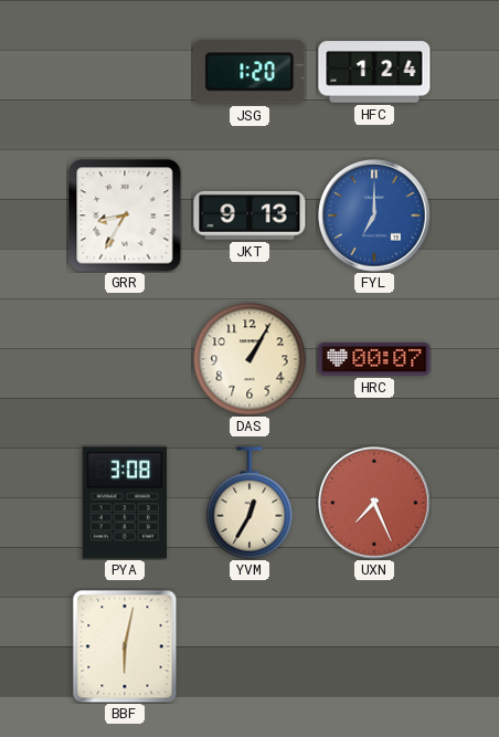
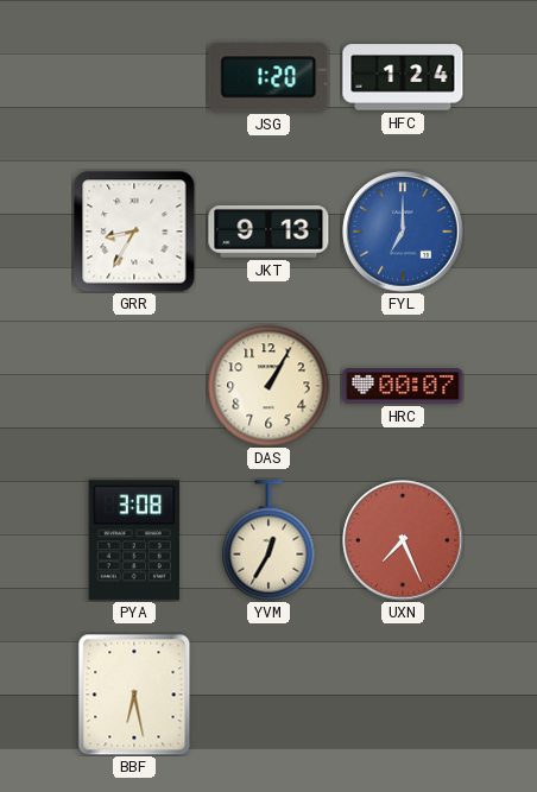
BBF: 6:02 -> 6:28 (134, 695)
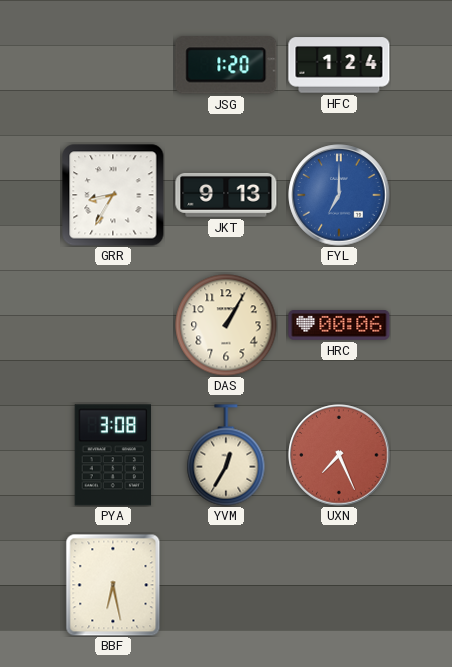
HRC: 00:07 -> 00:06 (339, 325)
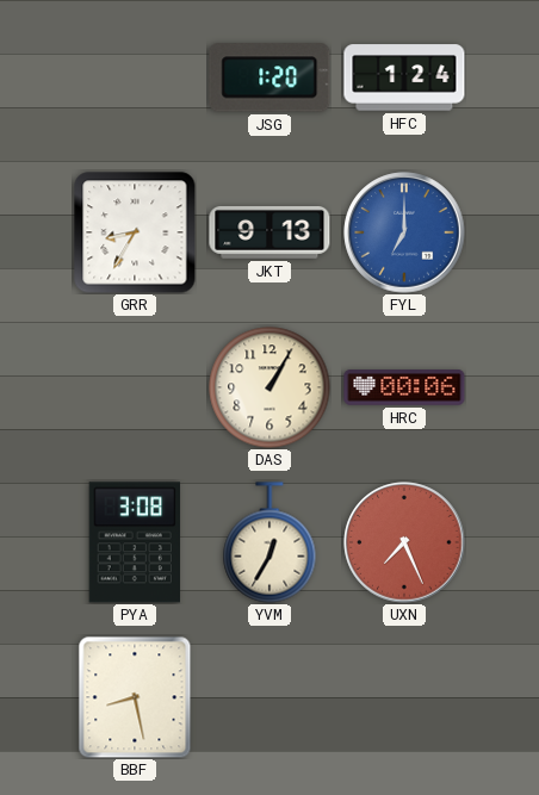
BBF: 6:28 -> 8:28 (135, 697)
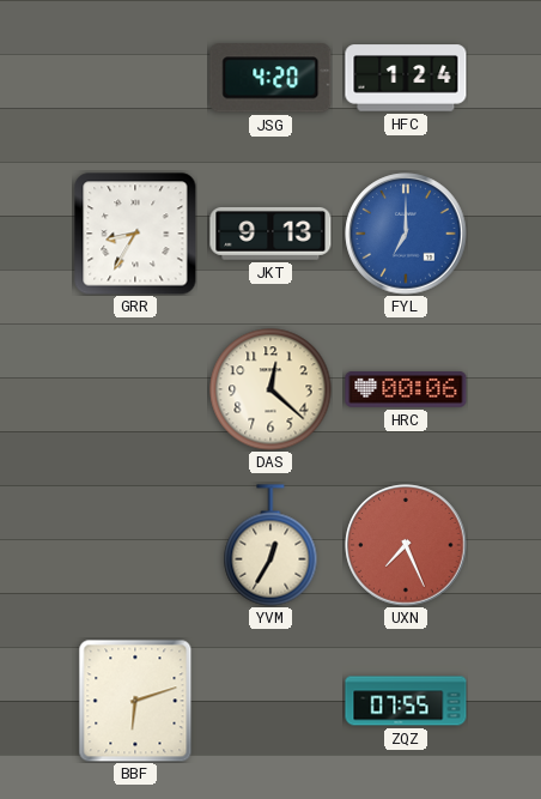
JSG: 1:20 -> 4:20 (270, 78)
DAS: 1:05 -> 12:22 (270, 389)
PYA: 3:08 -> none (135, 542)
BBF: 8:28 -> 6:12 (135, 701)
ZQZ: none -> 07:55 (406, 701)
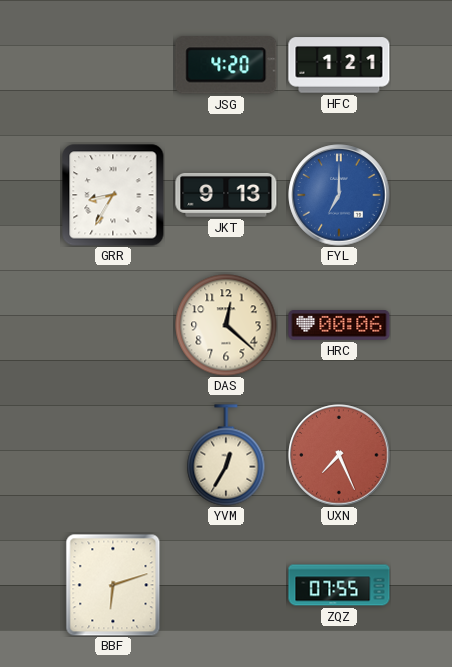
HFC: 1:24 -> 1:21 (339, 65)
